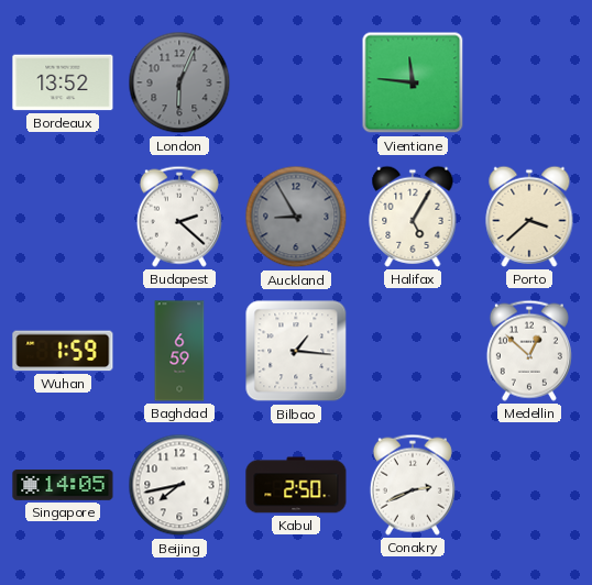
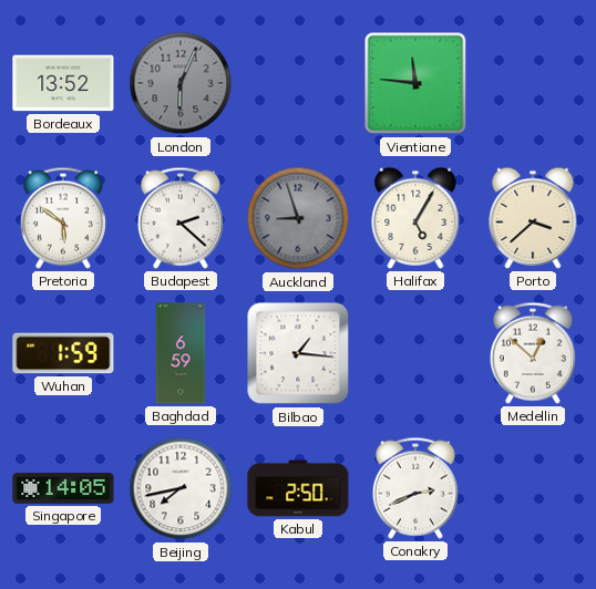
Pretoria: none -> 5:51 (63, 218)
Auckland: 8:55 -> 8:57 (298, 218)
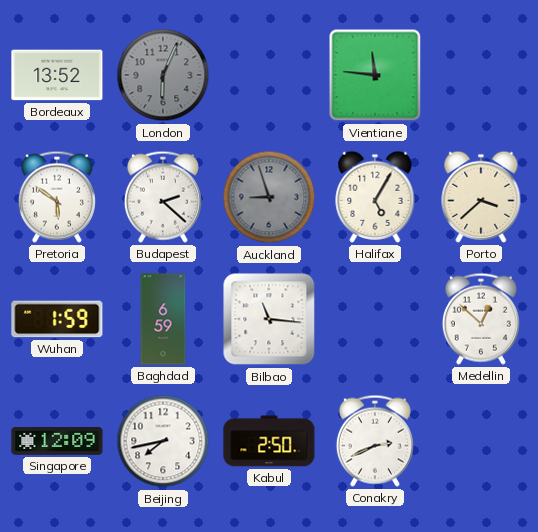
Bilbao: 1:16 -> 11:16 (269, 319)
Singapore: 14:05 -> 12:09 (57, 442)
